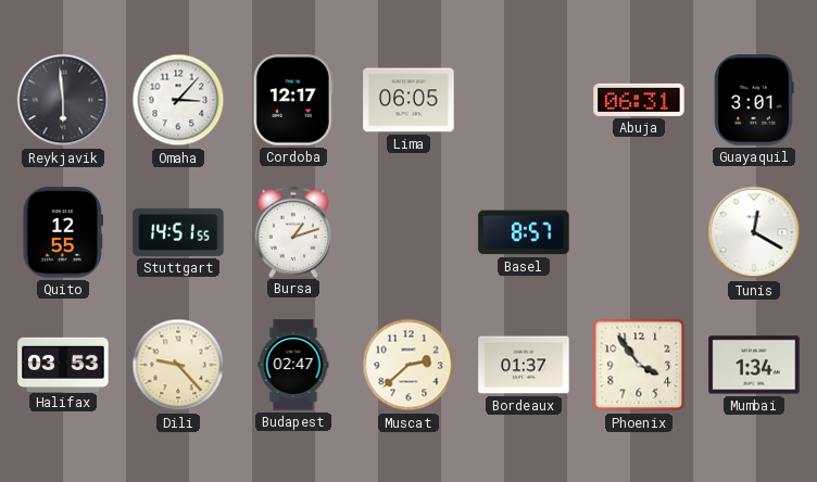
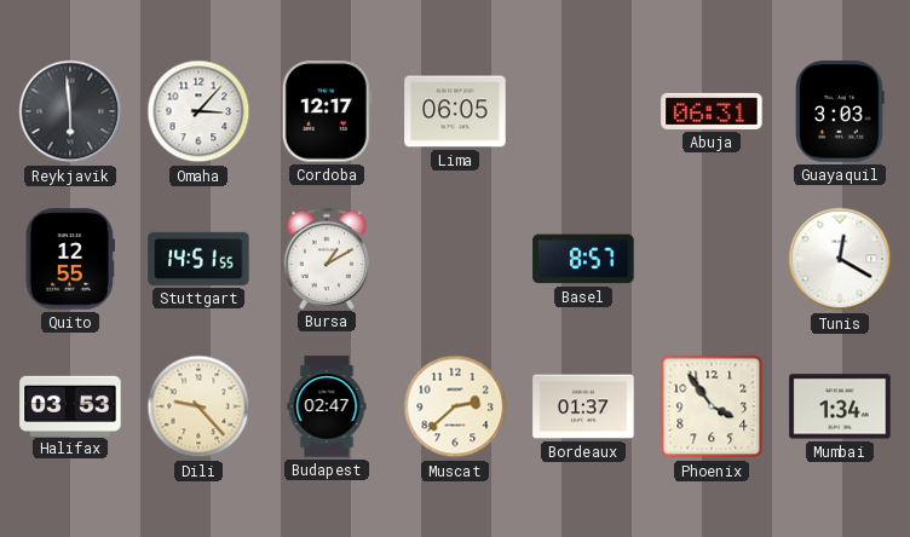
Guayaquil: 3:01 -> 3:03 (840, 111)
Bursa: 1:12 -> 1:10 (327, 258)
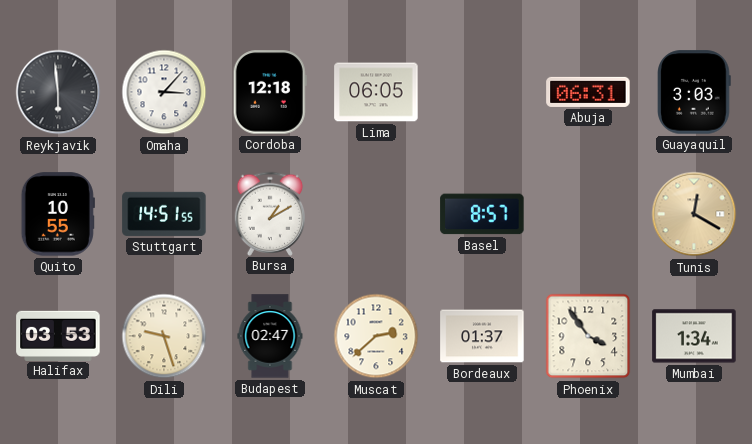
Cordoba: 12:17 -> 12:18 (270, 92)
Quito: 12:55 -> 10:55 (58, 214)
Tunis dial: white -> champagne (694, 214)
Dili: 9:23 -> 9:27 (164, 336)
